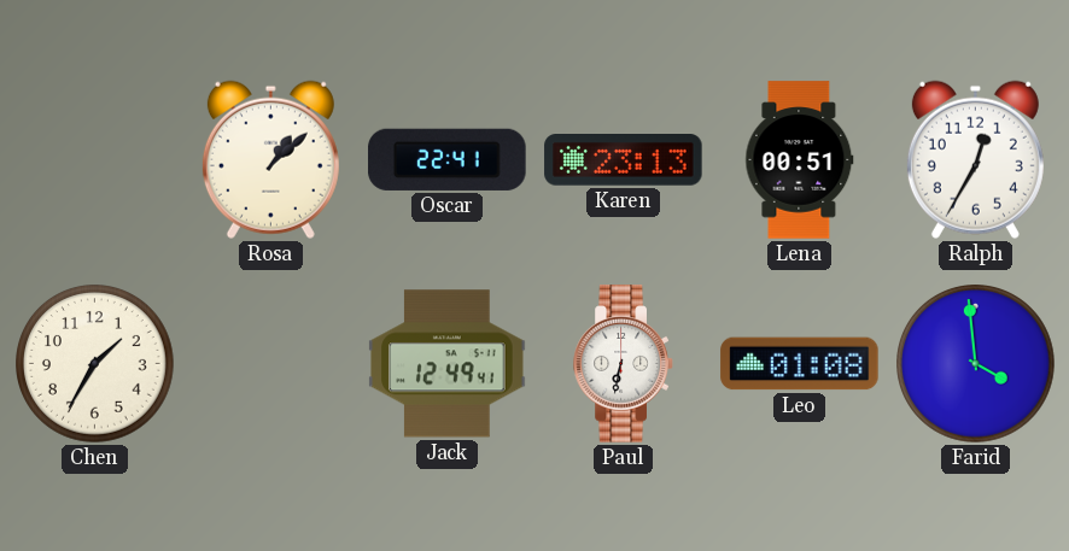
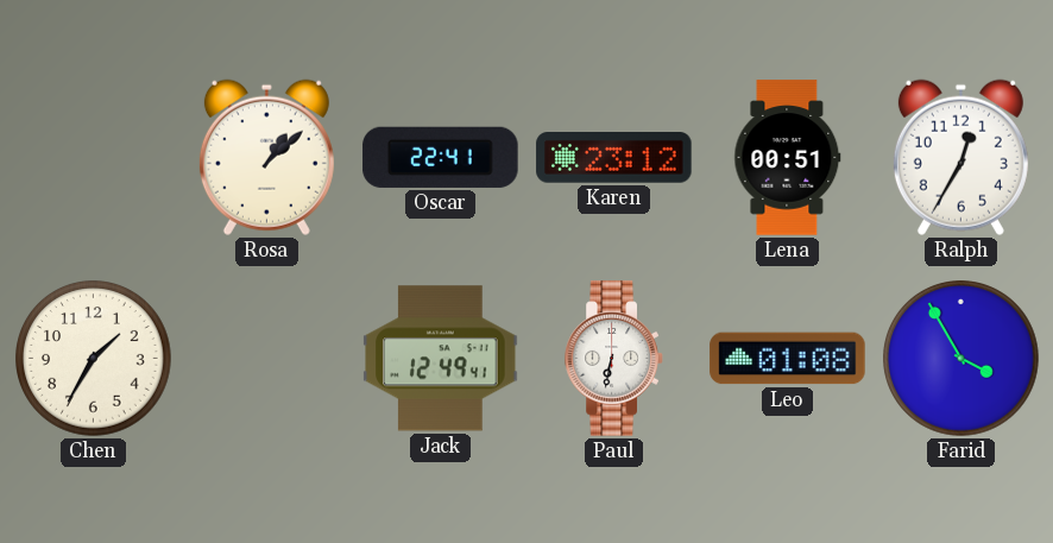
Karen: 23:13 -> 23:12 (614, 158)
Farid: 3:59 -> 3:55 (961, 359)
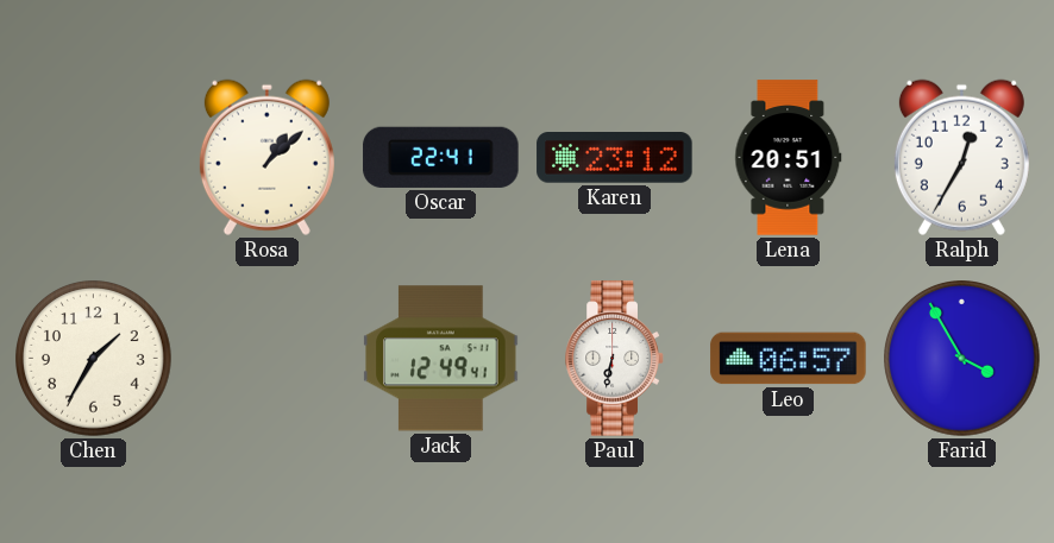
Lena: 00:51 -> 20:51 (789, 158)
Leo: 01:08 -> 06:57 (789, 359)
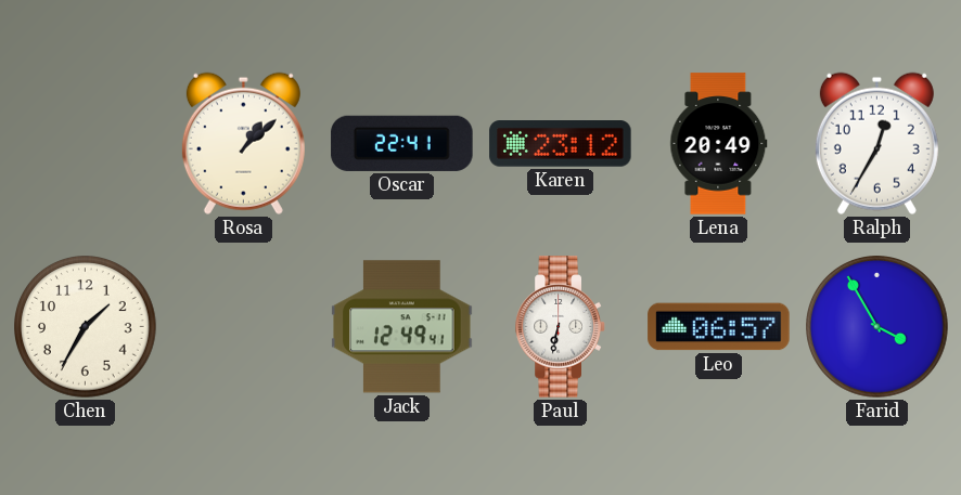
Lena: 20:51 -> 20:49 (719, 144)
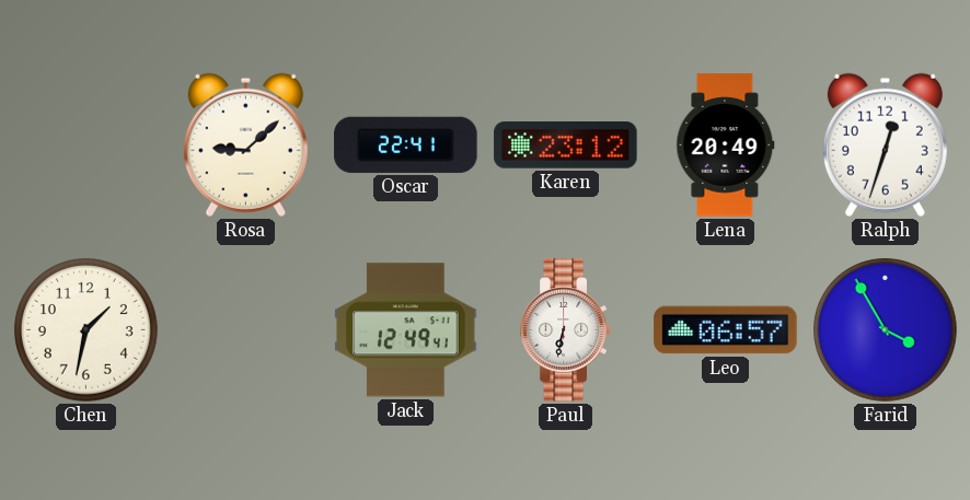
Rosa: 1:08 -> 9:08 (245, 144)
Ralph: 12:35 -> 12:33 (885, 144)
Chen: 1:35 -> 1:32 (86, 330)
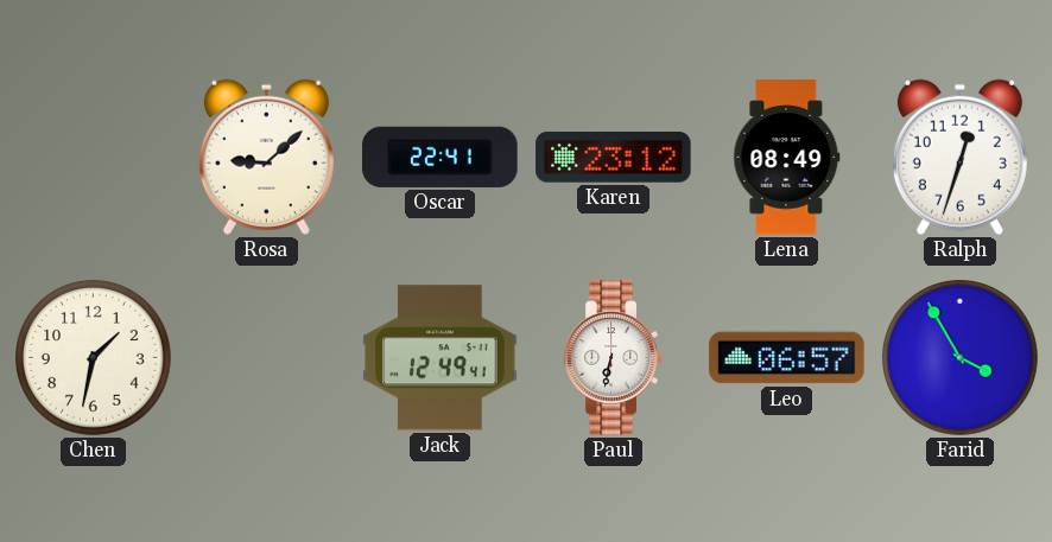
Lena: 20:49 -> 08:49 (787, 158)
